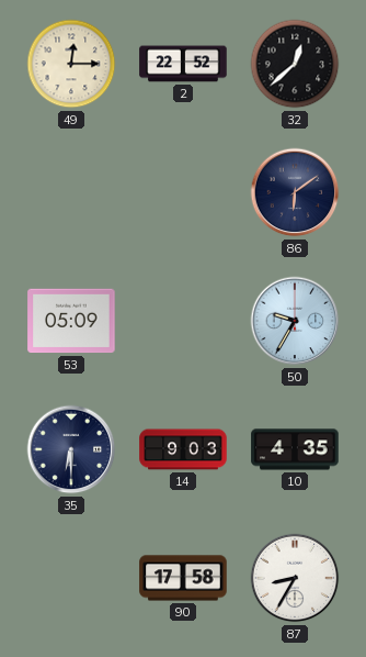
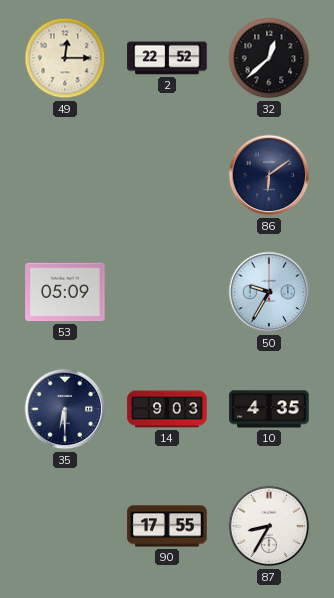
90: 17:58 -> 17:55 (167, 526)
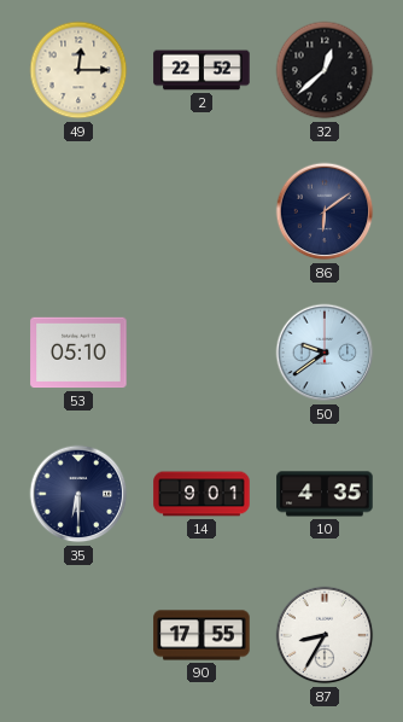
53: 05:09 -> 05:10 (78, 353)
50: 9:35 -> 9:39 (325, 353)
14: 9:03 -> 9:01 (201, 494)
